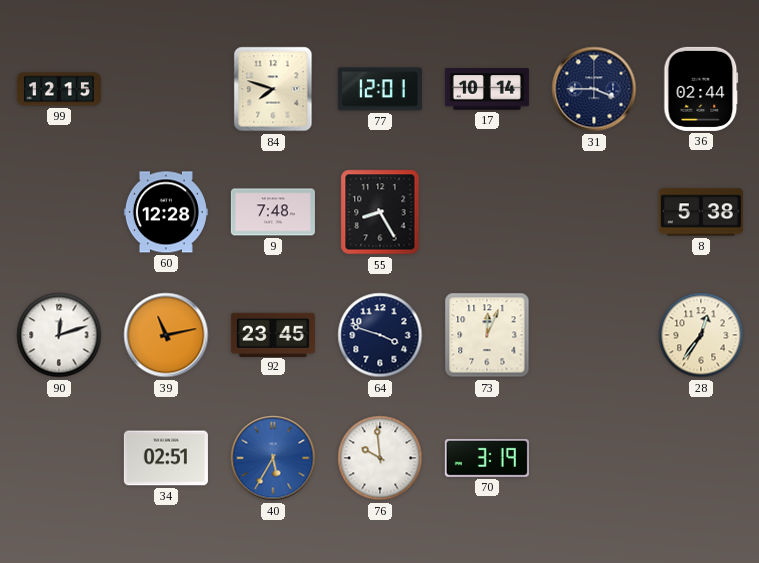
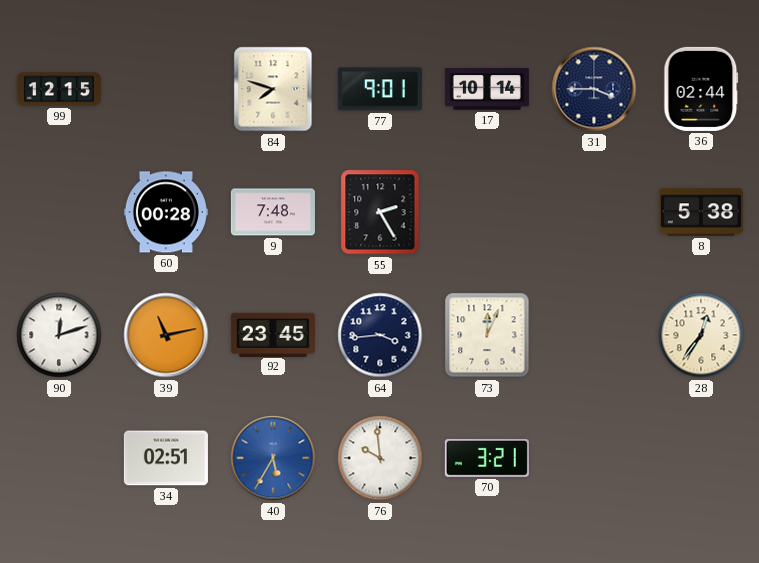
77: 12:01 -> 9:01 (380, 89)
60: 12:28 -> 00:28 (166, 212)
55: 8:25 -> 2:25 (380, 212)
64: 3:48 -> 3:44 (380, 335)
70: 3:19 -> 3:21 (487, 458)
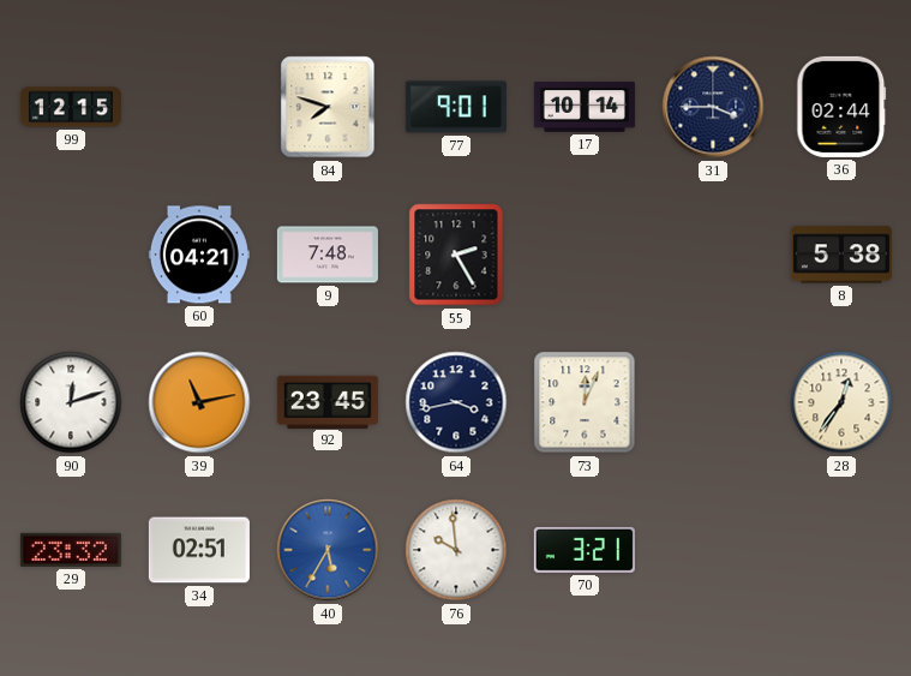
60: 00:28 -> 04:21 (199, 255)
64: 3:44 -> 3:43 (456, 402)
29: none -> 23:32 (71, 550)
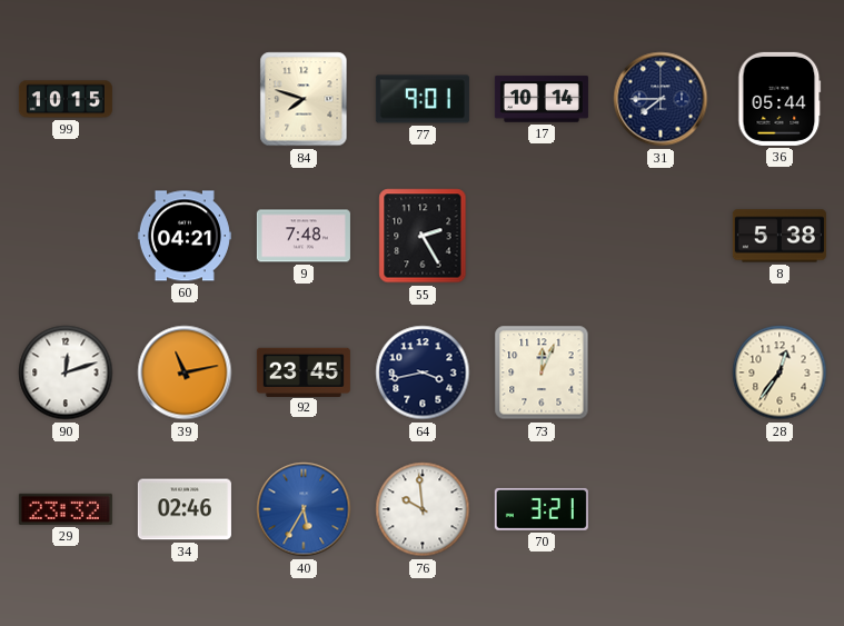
99: 12:15 -> 10:15 (66, 99)
31: 3:45 -> 7:45 (661, 99)
36: 02:44 -> 05:44 (780, 99)
34: 02:51 -> 02:46 (185, 509)
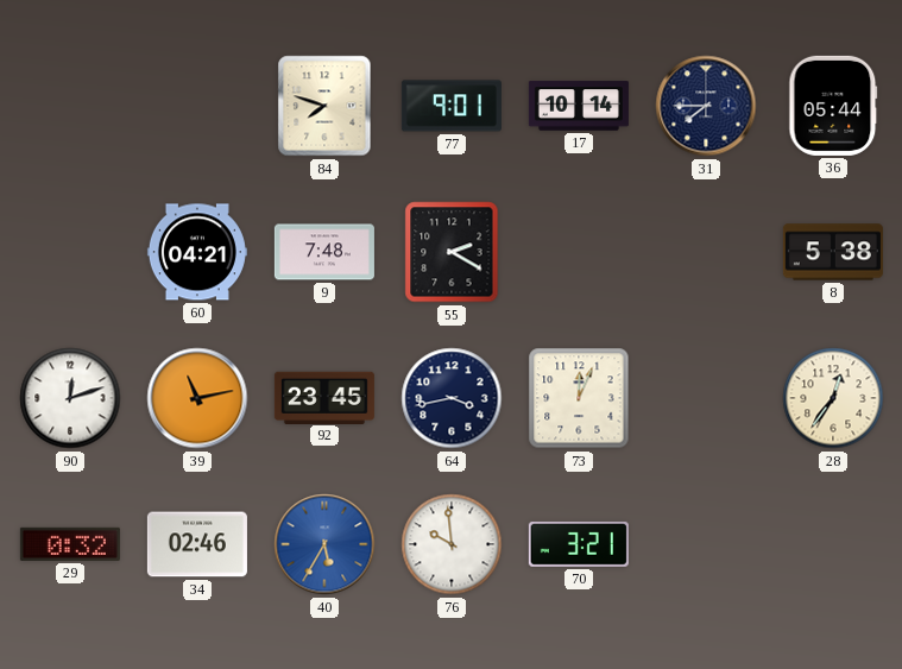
99: 10:15 -> none (66, 99)
55: 2:25 -> 2:20 (452, 252)
29: 23:32 -> 0:32 (70, 544)
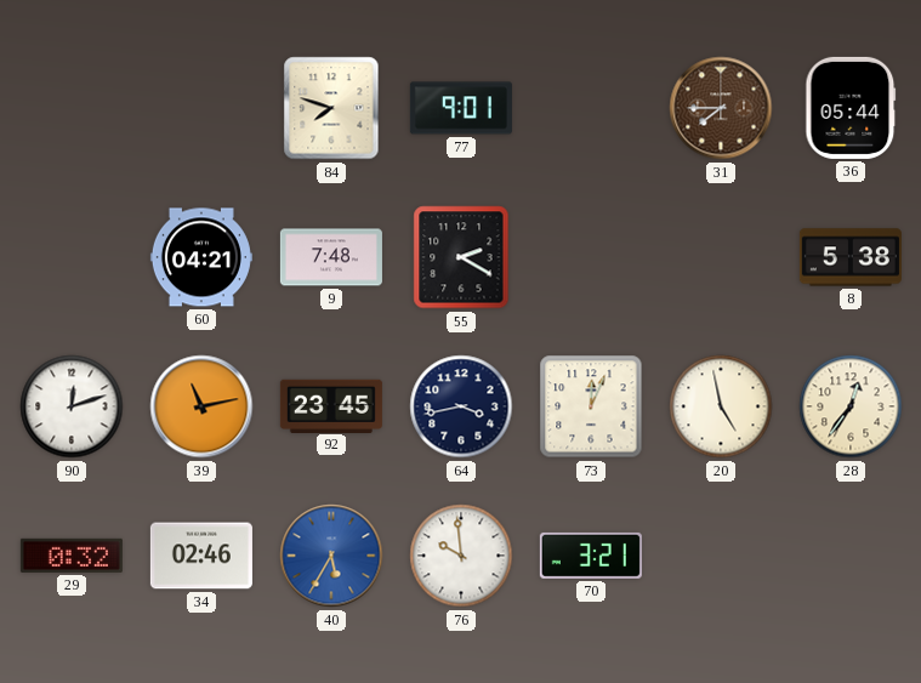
17: 10:14 -> none (579, 106)
31 dial: navy -> brown (721, 108)
20: none -> 4:58 (721, 406)
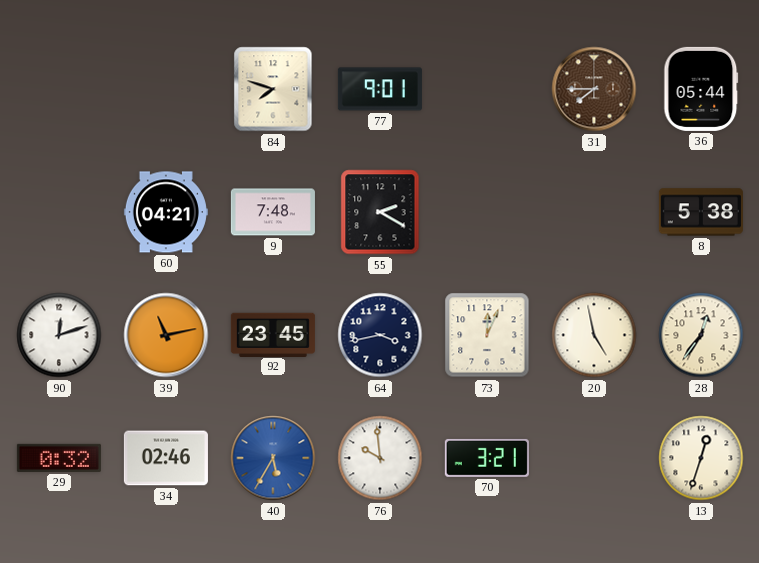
13: none -> 12:33 (701, 458)
